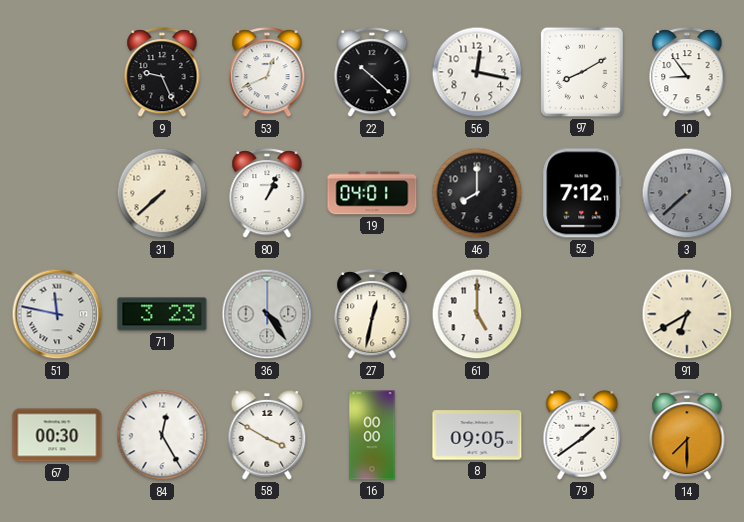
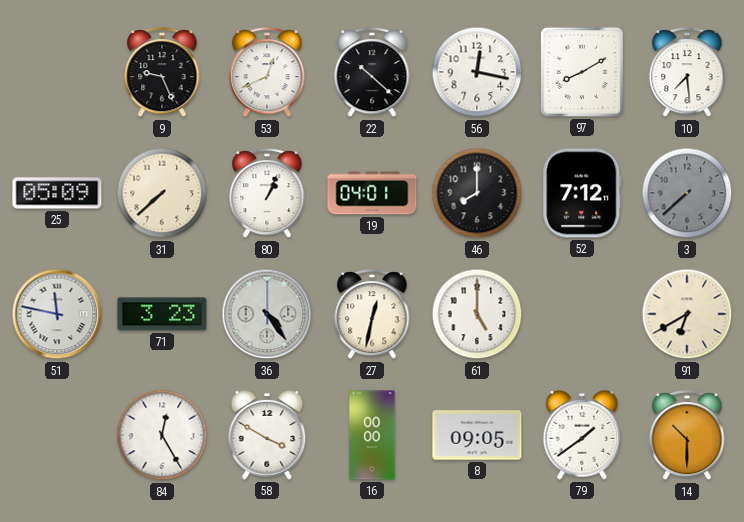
10: 8:54 -> 7:29 (687, 73)
25: none -> 05:09 (57, 193)
67: 00:30 -> none (57, 435)
14: 7:30 -> 10:30 (687, 436)
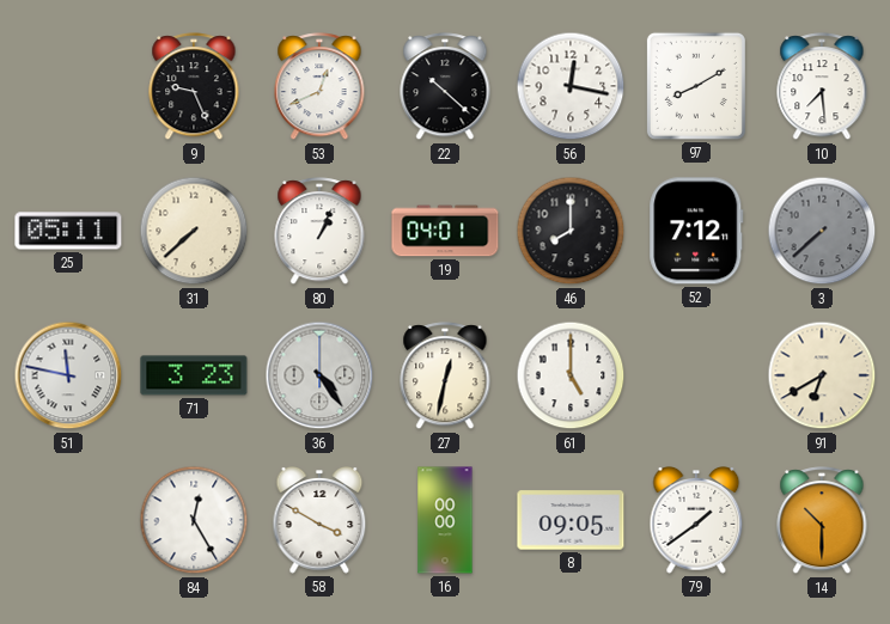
25: 05:09 -> 05:11 (68, 231)
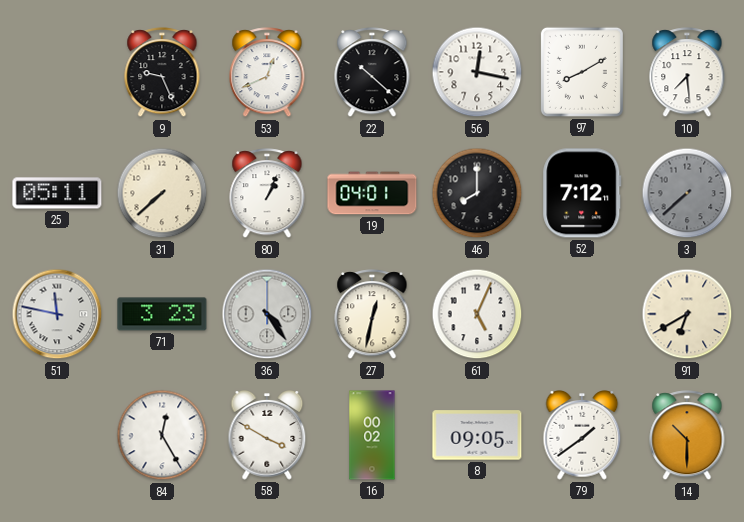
61: 5:00 -> 5:04 (477, 314)
16: 00:00 -> 00:02 (372, 435)
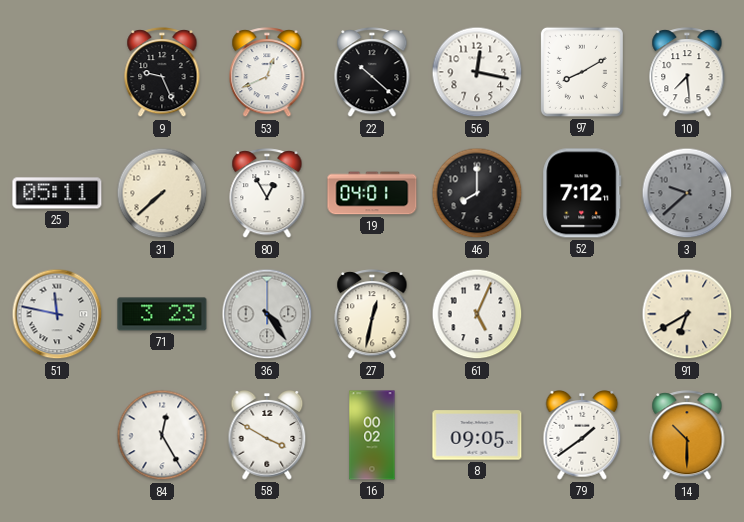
80: 1:04 -> 12:55 (267, 194)
3: 7:38 -> 9:38 (687, 193)
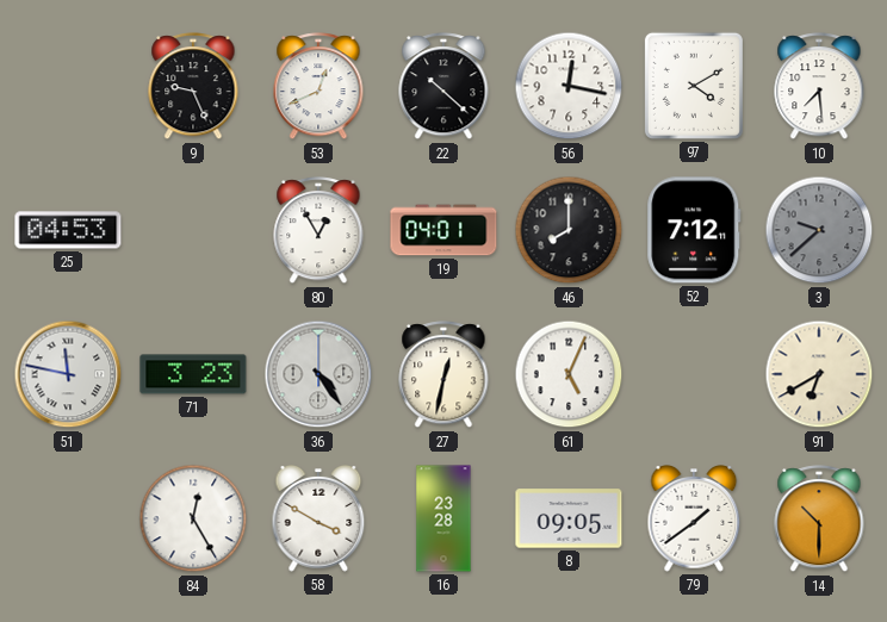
97: 8:10 -> 4:10 (694, 86)
25: 05:11 -> 04:53 (68, 230)
31: 7:38 -> none (162, 193)
16: 00:02 -> 23:28 (443, 518)
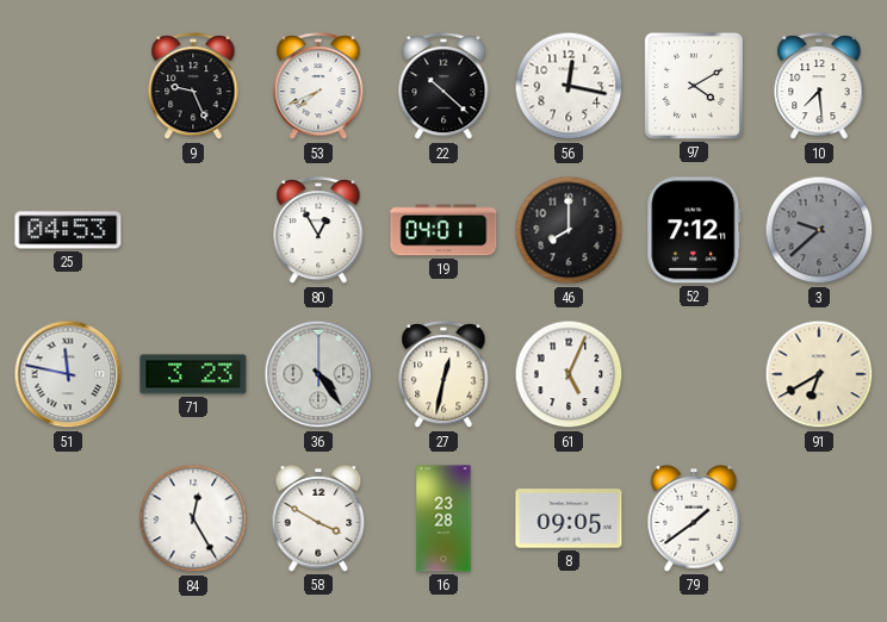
53: 12:41 -> 7:41 (318, 87)
14: 10:30 -> none (819, 520)
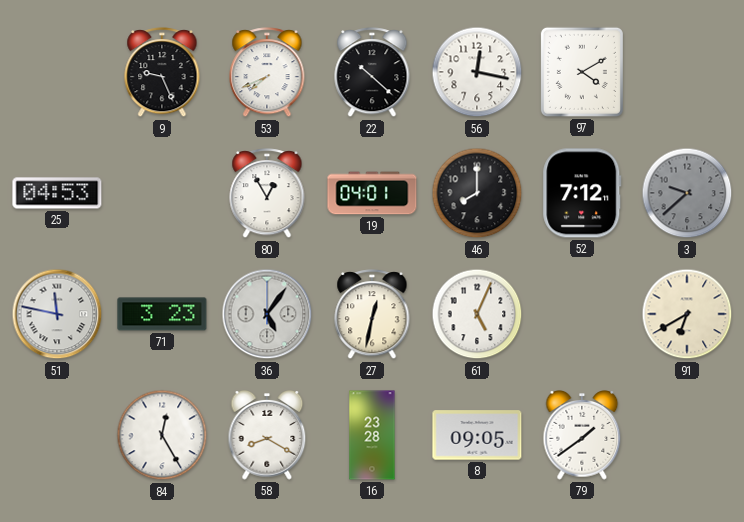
10: 7:29 -> none (819, 87)
36: 4:24 -> 5:06 (267, 314)
58: 3:50 -> 8:20 (267, 435)
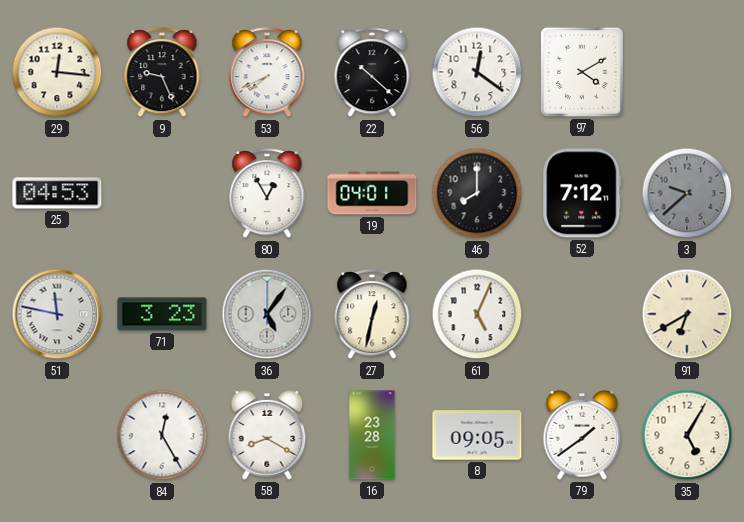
29: none -> 12:16 (57, 72)
56: 12:17 -> 12:21 (477, 72)
35: none -> 5:05 (687, 435)
